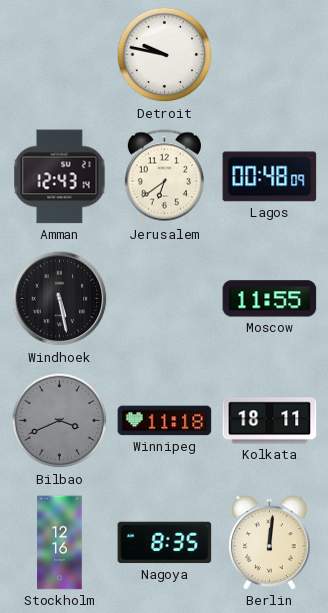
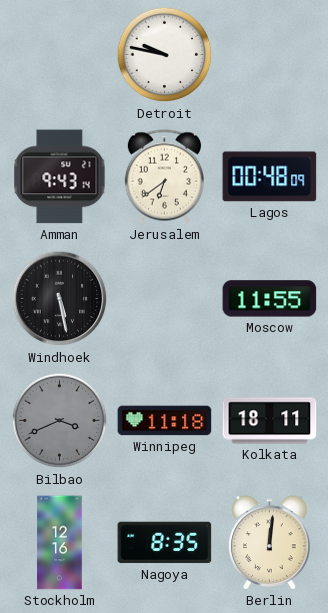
Amman: 12:43 -> 9:43 (60, 177)
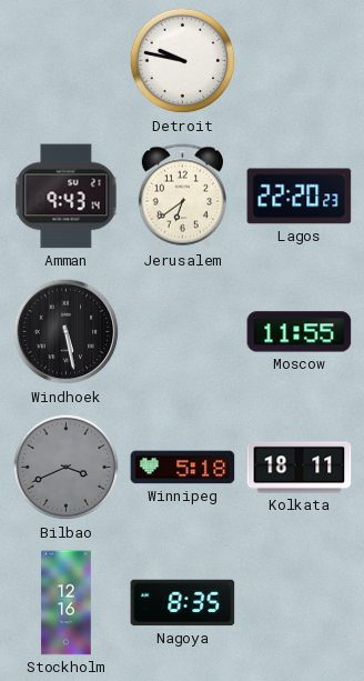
Lagos: 00:48 -> 22:20 (300, 197)
Winnipeg: 11:18 -> 5:18 (183, 468)
Berlin: 12:01 -> none (270, 543)
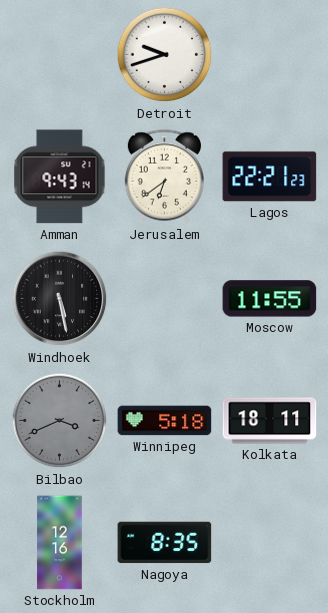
Detroit: 9:47 -> 9:42 (165, 55)
Lagos: 22:20 -> 22:21 (270, 177)
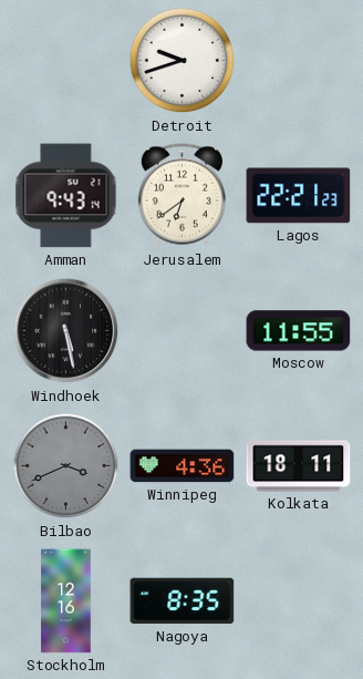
Winnipeg: 5:18 -> 4:36 (183, 466)
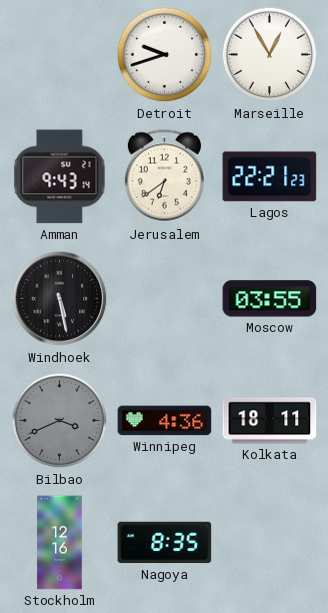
Marseille: none -> 12:55 (270, 55)
Moscow: 11:55 -> 03:55 (270, 299)
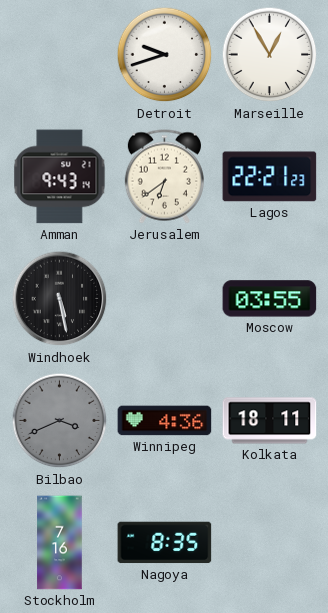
Stockholm: 12:16 -> 7:16 (60, 543)
